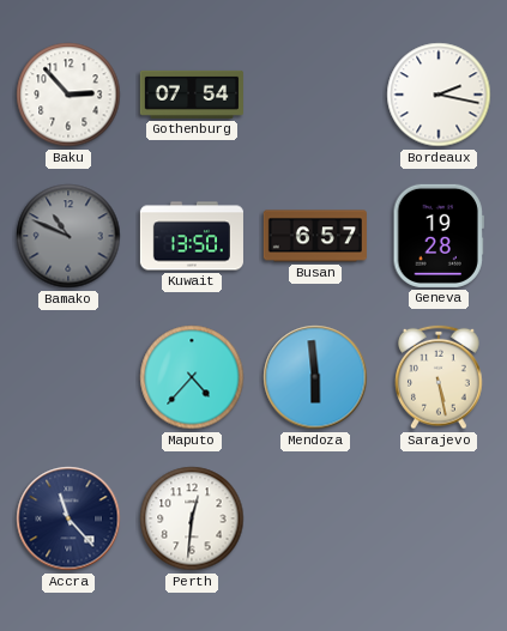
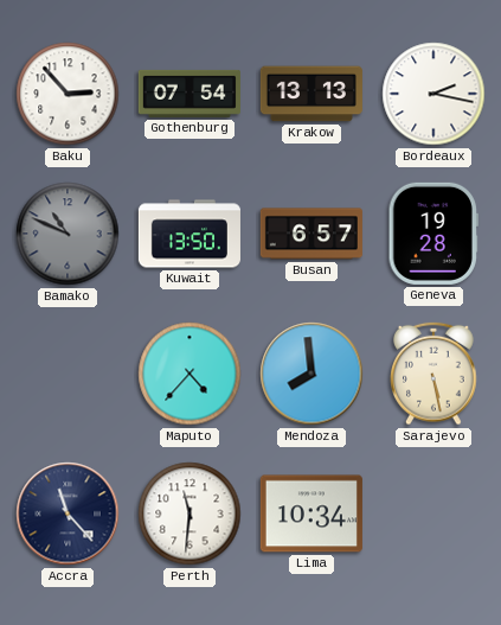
Krakow: none -> 13:13 (311, 94)
Mendoza: 5:59 -> 7:59 (311, 374)
Perth: 12:31 -> 11:31 (190, 514)
Lima: none -> 10:34 (311, 514)
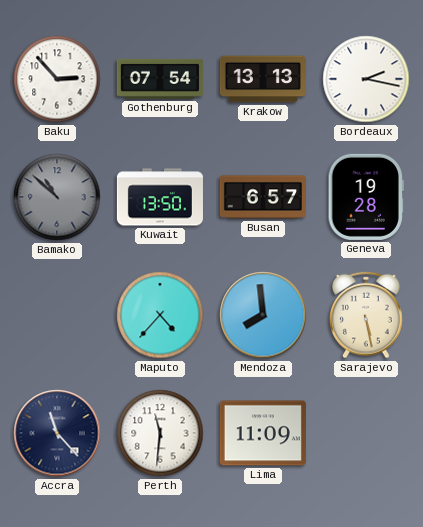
Bamako: 10:49 -> 10:52 (57, 197)
Lima: 10:34 -> 11:09 (263, 433)
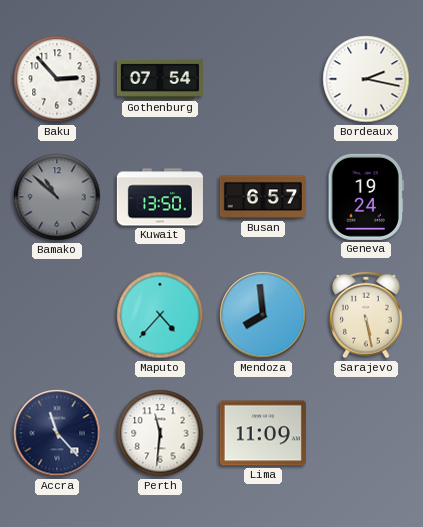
Krakow: 13:13 -> none (263, 79)
Geneva: 19:28 -> 19:24 (366, 197)
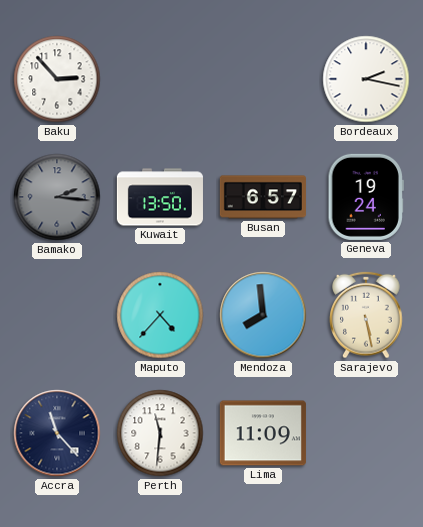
Gothenburg: 07:54 -> none (160, 79)
Bamako: 10:52 -> 2:16 (57, 197)
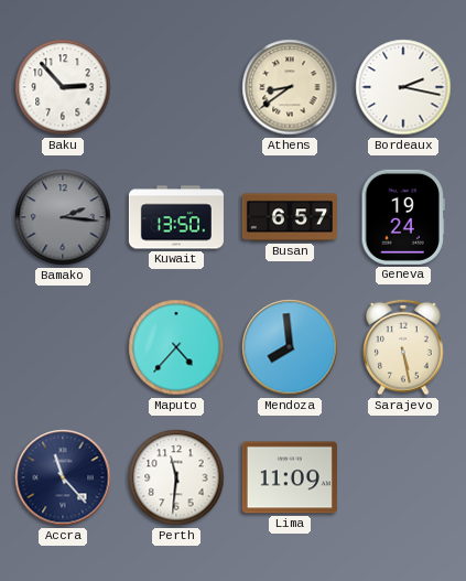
Athens: none -> 8:39 (290, 87)
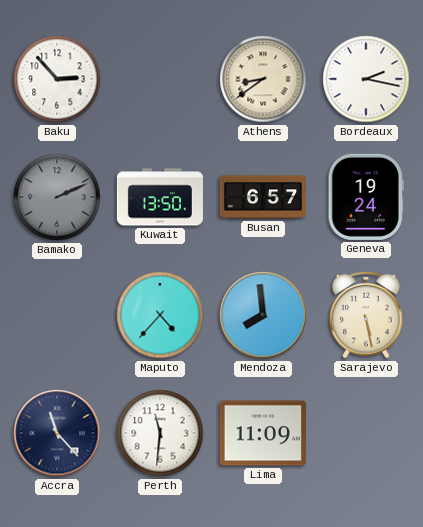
Bamako: 2:16 -> 2:11 (57, 197)
